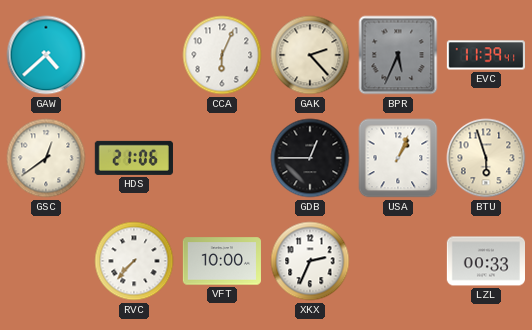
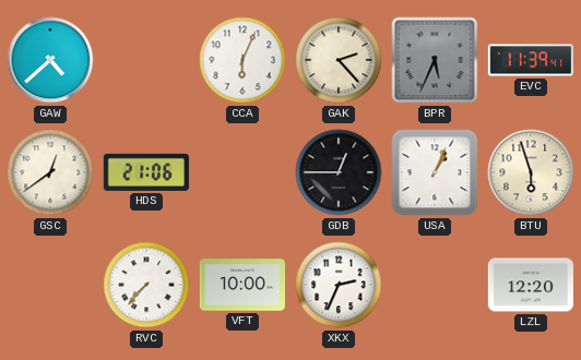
LZL: 00:33 -> 12:20 (530, 285)
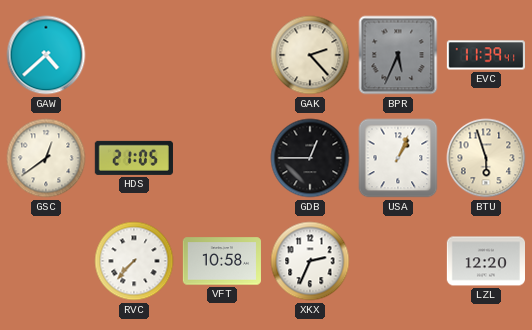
CCA: 6:04 -> none (242, 60)
HDS: 21:06 -> 21:05 (134, 158)
VFT: 10:00 -> 10:58 (221, 261)
